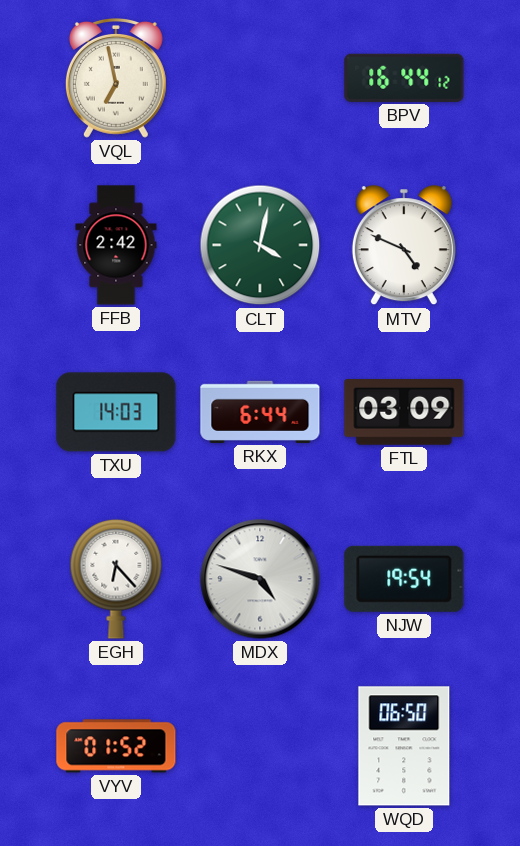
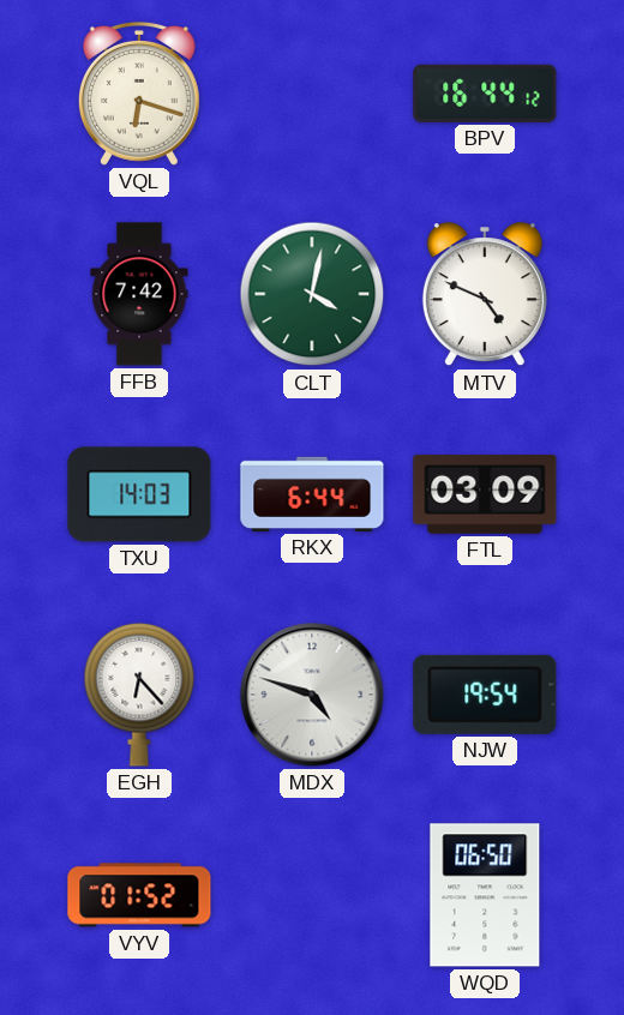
VQL: 6:58 -> 6:18 (139, 95)
FFB: 2:42 -> 7:42 (139, 294)
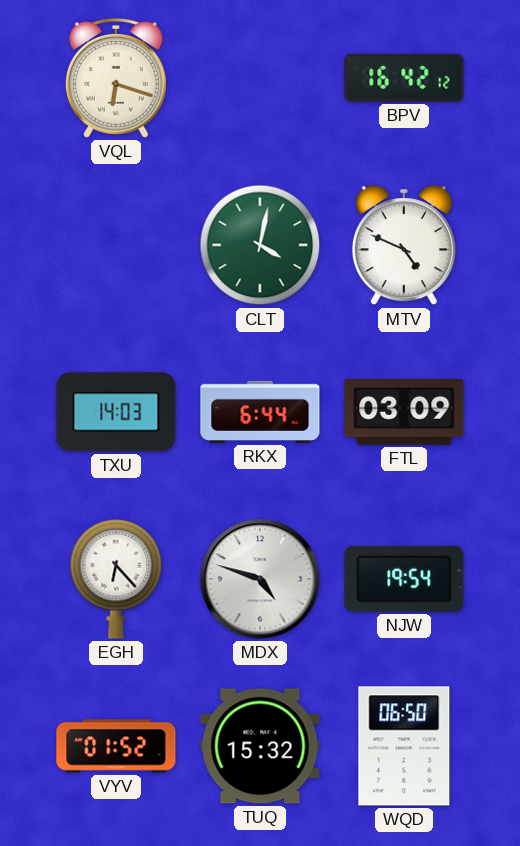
BPV: 16:44 -> 16:42 (404, 78)
FFB: 7:42 -> none (139, 294)
TUQ: none -> 15:32 (260, 746)
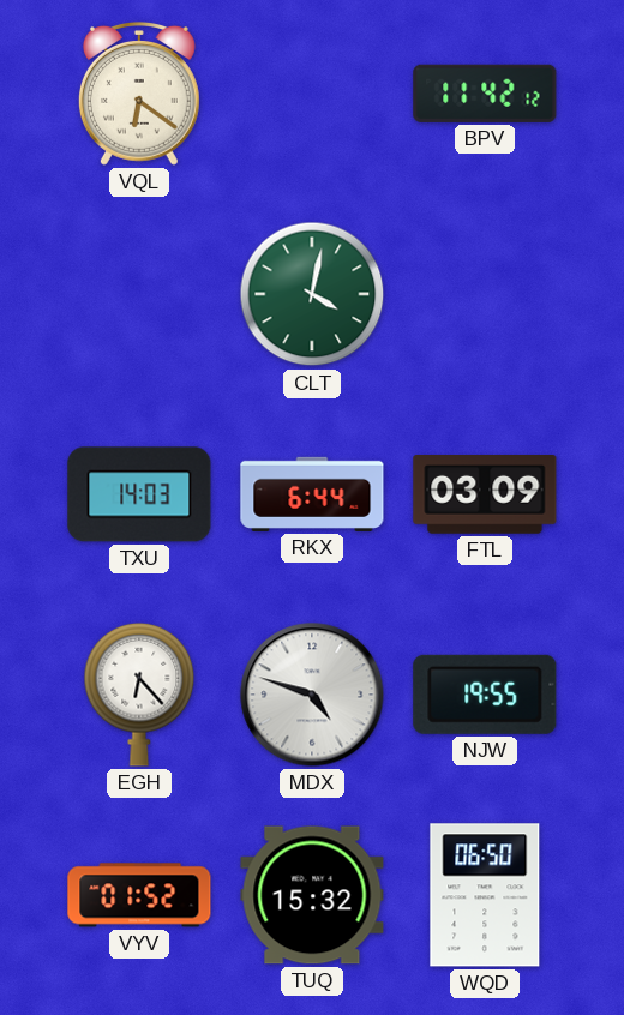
VQL: 6:18 -> 6:21 (139, 95)
BPV: 16:42 -> 11:42 (485, 94)
MTV: 4:49 -> none (404, 246)
NJW: 19:54 -> 19:55 (485, 695)
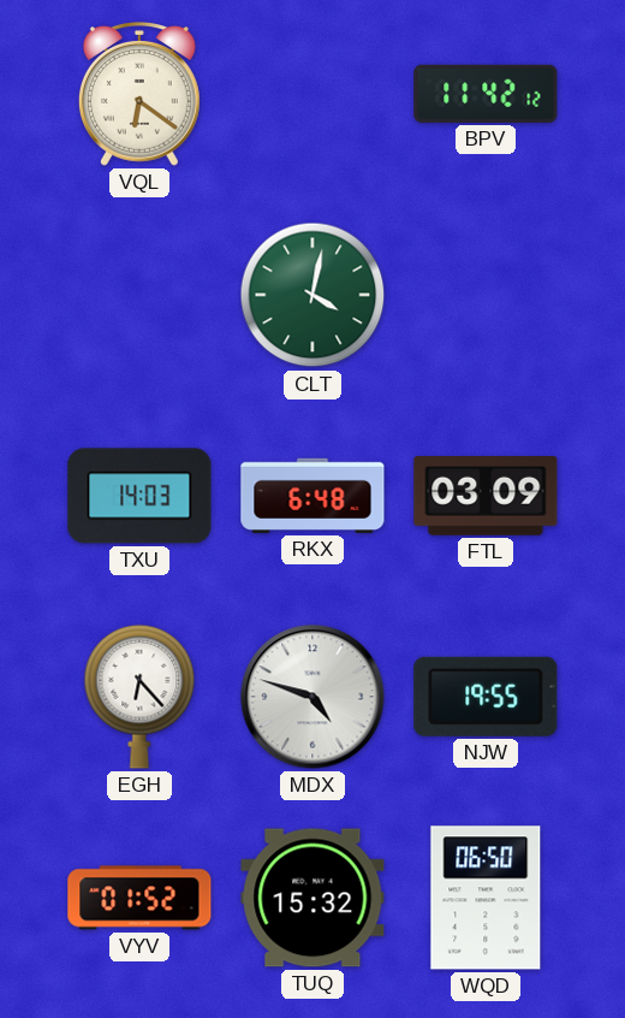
RKX: 6:44 -> 6:48 (312, 496)
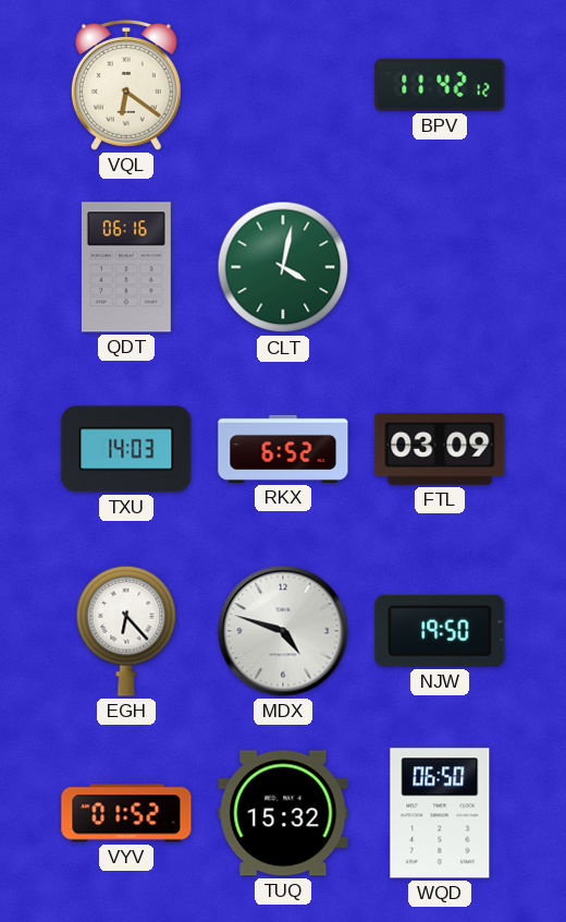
QDT: none -> 06:16 (126, 267)
RKX: 6:48 -> 6:52 (283, 449)
NJW: 19:55 -> 19:50 (440, 631)
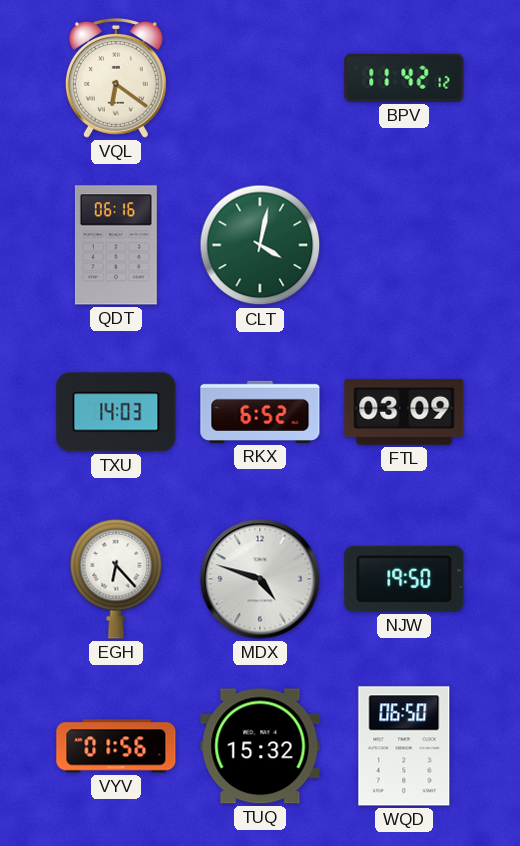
VYV: 01:52 -> 01:56 (116, 746)
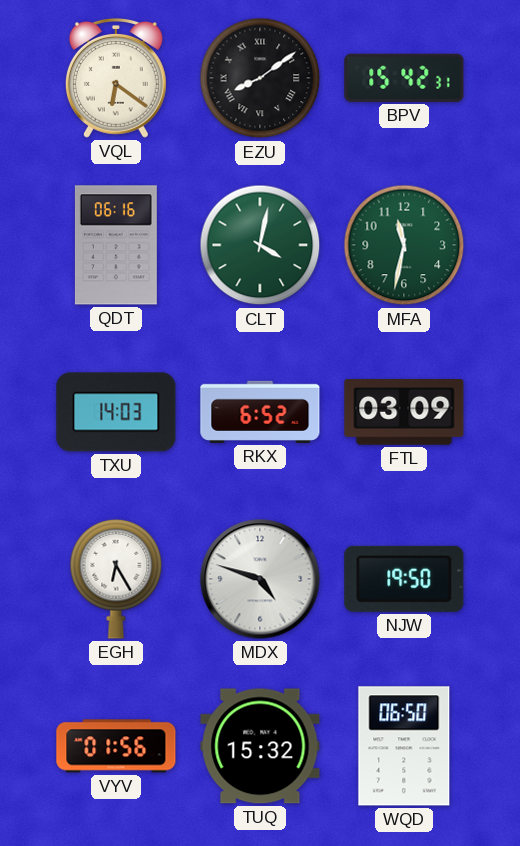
EZU: none -> 8:09 (260, 78)
BPV: 11:42 -> 15:42 (404, 78)
MFA: none -> 11:32 (404, 245)
EGH: 6:23 -> 6:25 (116, 579)
